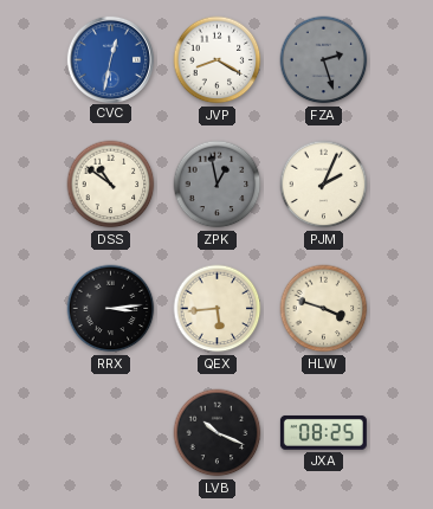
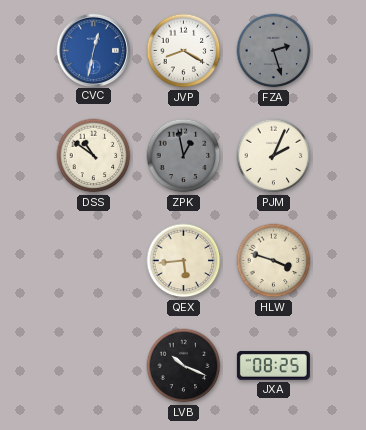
RRX: 3:14 -> none (111, 309)
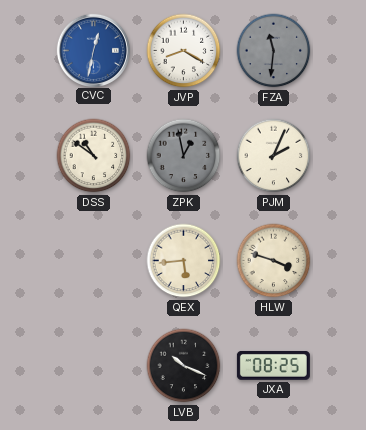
FZA: 2:27 -> 11:31 (274, 51)
